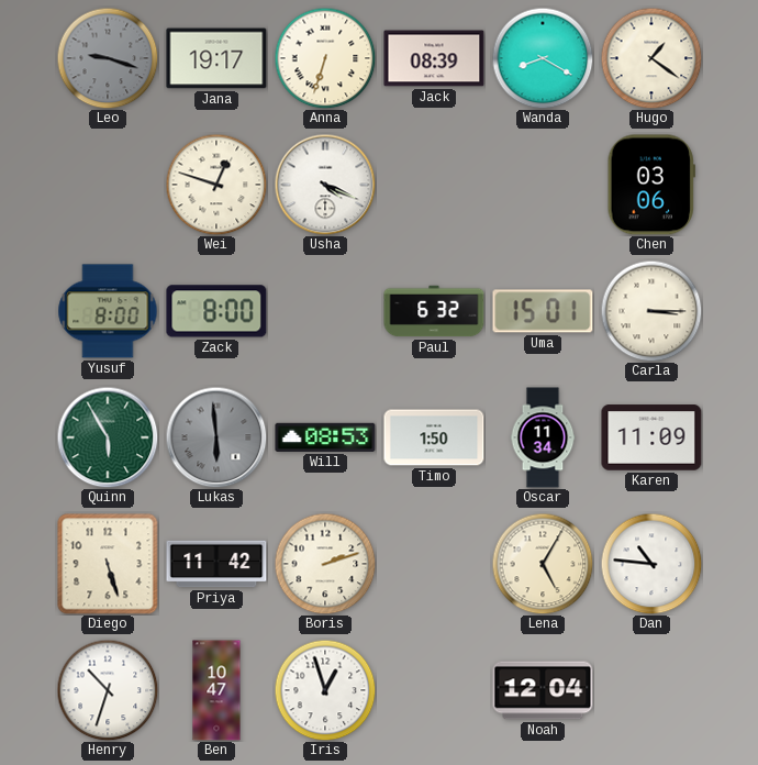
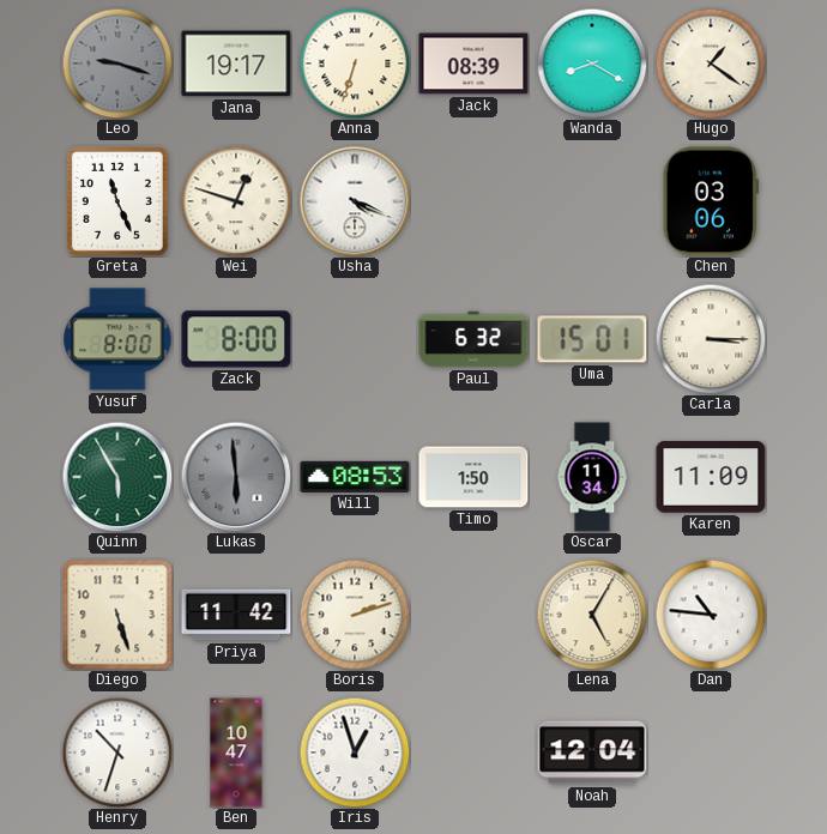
Greta: none -> 11:26 (117, 201)
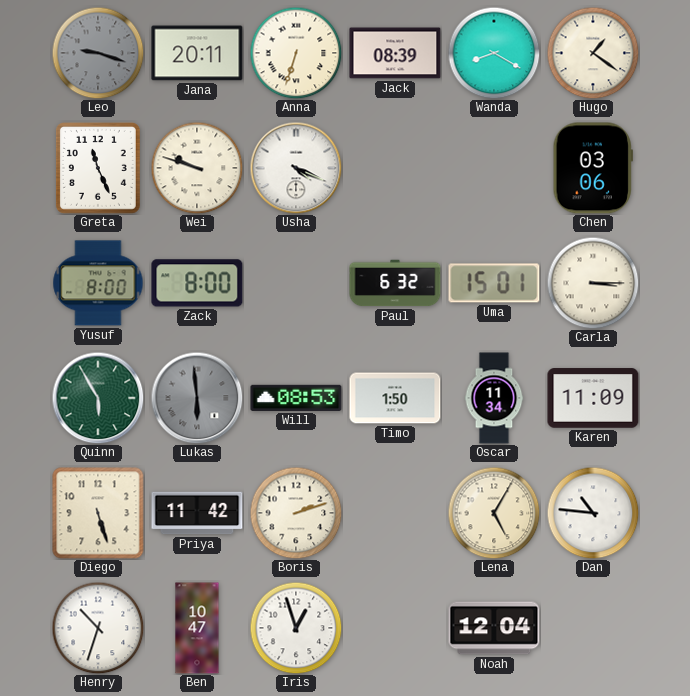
Jana: 19:17 -> 20:11 (197, 53)
Wei: 12:48 -> 9:48 (197, 168)
